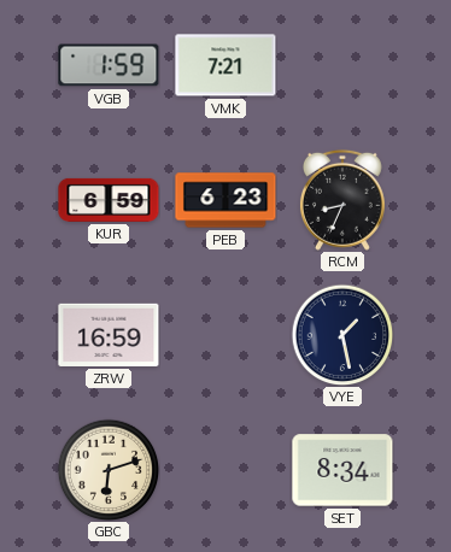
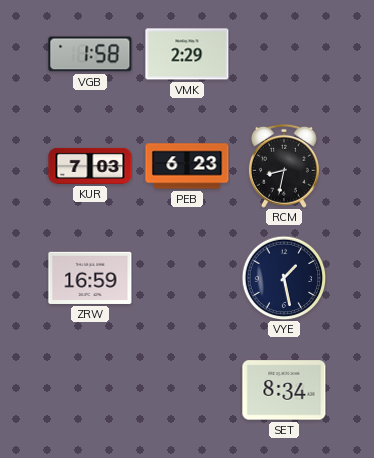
VGB: 1:59 -> 1:58 (90, 54)
VMK: 7:21 -> 2:29 (187, 54)
KUR: 6:59 -> 7:03 (90, 166)
RCM: 8:34 -> 8:32 (284, 166)
GBC: 6:12 -> none (109, 470)
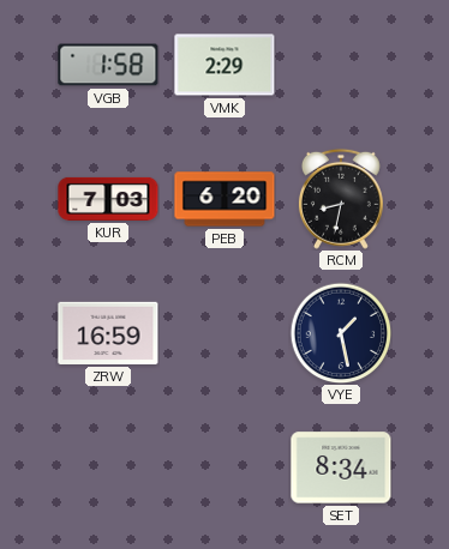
PEB: 6:23 -> 6:20 (224, 199)
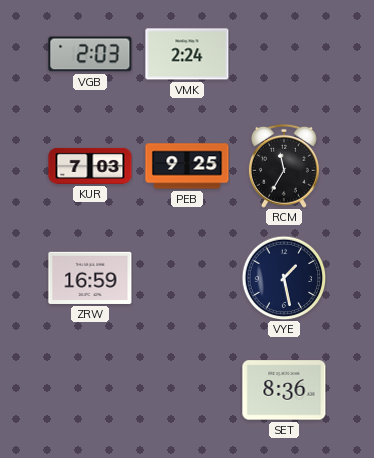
VGB: 1:58 -> 2:03 (90, 54)
VMK: 2:29 -> 2:24 (187, 54)
PEB: 6:20 -> 9:25 (187, 166)
RCM: 8:32 -> 11:35 (284, 166)
SET: 8:34 -> 8:36 (284, 390)
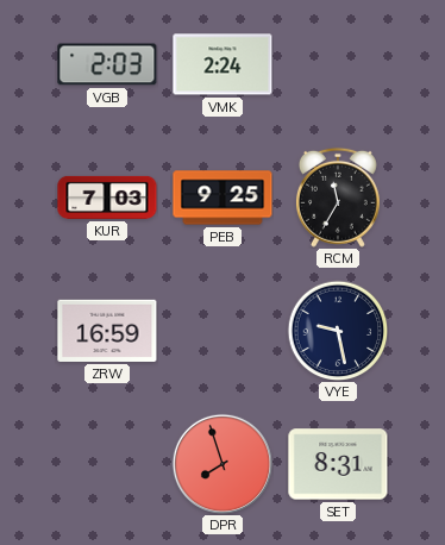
VYE: 1:28 -> 9:28 (338, 331)
DPR: none -> 7:57 (223, 464)
SET: 8:36 -> 8:31 (338, 464)
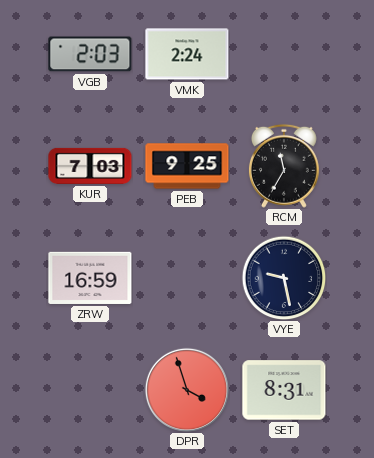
DPR: 7:57 -> 3:57 (187, 390)
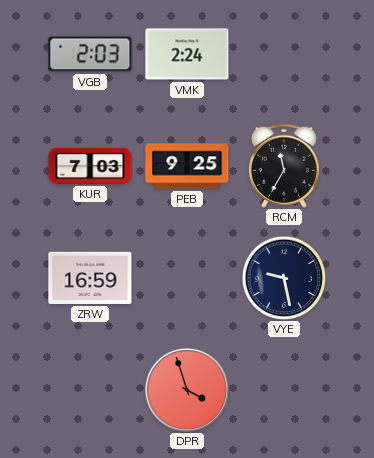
SET: 8:31 -> none (284, 390)
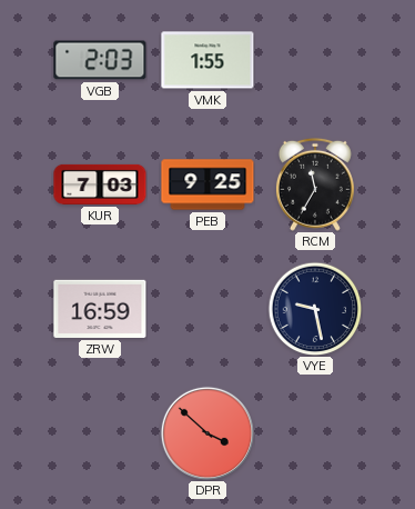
VMK: 2:24 -> 1:55 (207, 60)
DPR: 3:57 -> 3:52 (207, 433)
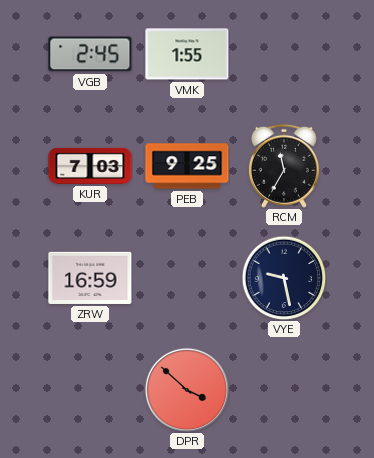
VGB: 2:03 -> 2:45 (90, 54)
